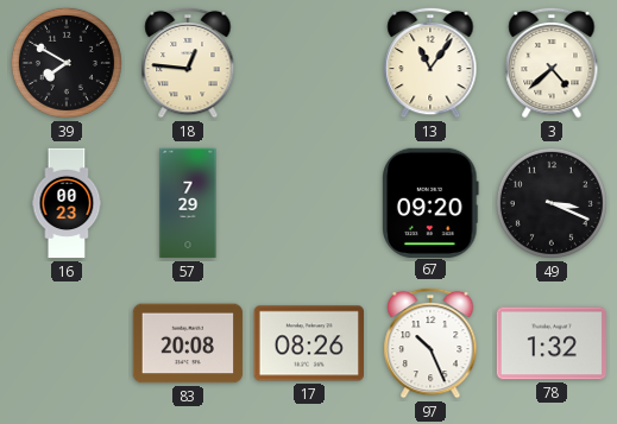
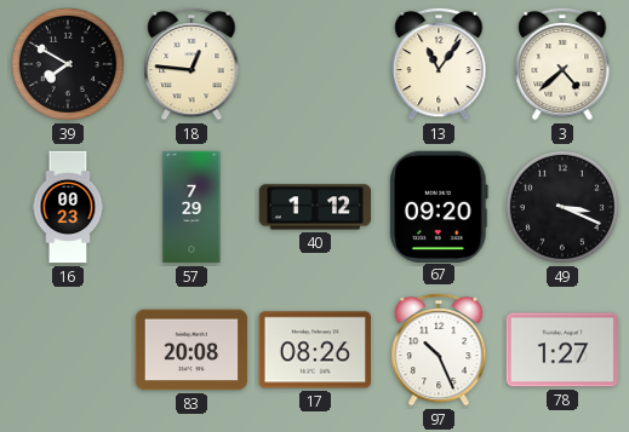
40: none -> 1:12 (315, 207)
78: 1:32 -> 1:27 (562, 350)
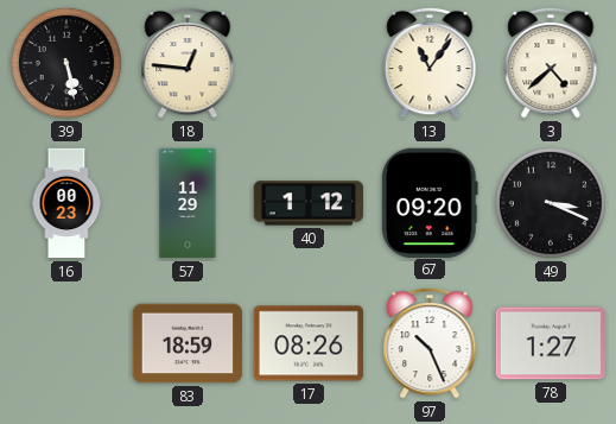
39: 7:50 -> 5:28 (66, 63)
57: 7:29 -> 11:29 (188, 203)
83: 20:08 -> 18:59 (188, 343)
